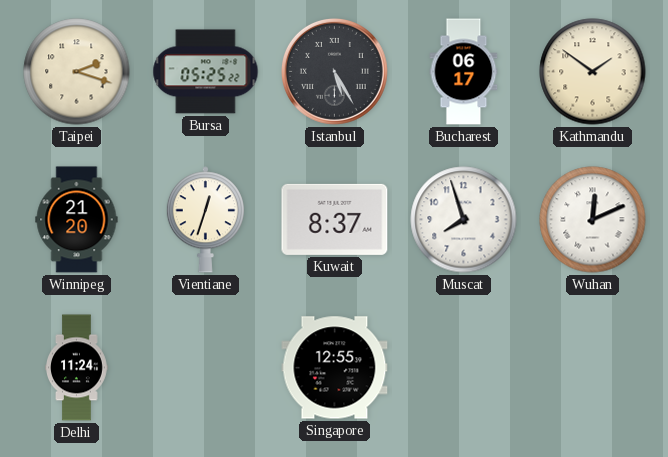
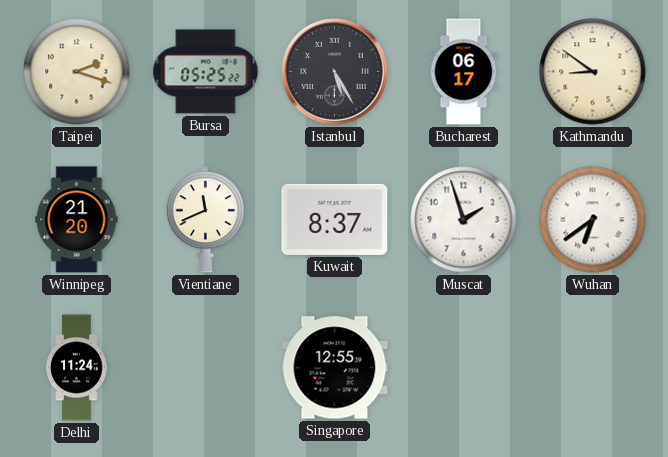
Kathmandu: 1:51 -> 8:51 (593, 72)
Vientiane: 12:33 -> 11:41 (205, 220)
Muscat: 7:57 -> 1:57 (464, 220)
Wuhan: 12:11 -> 6:39 (593, 220)
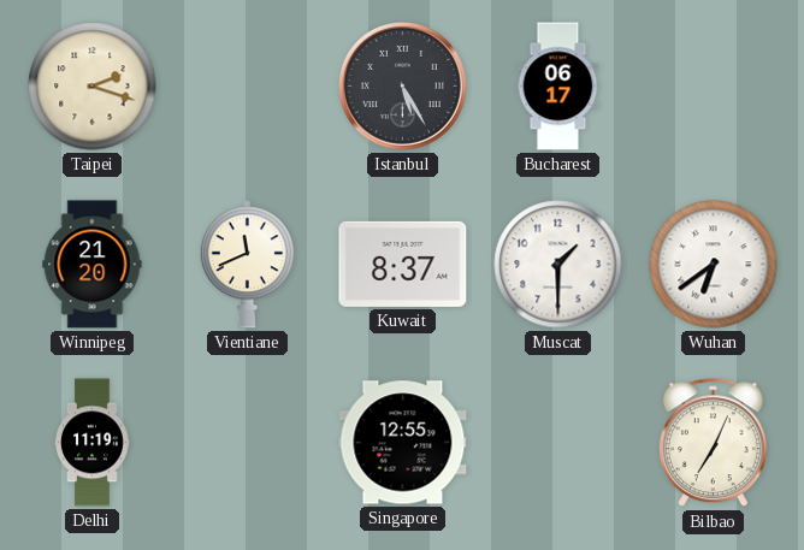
Bursa: 05:25 -> none (206, 72)
Kathmandu: 8:51 -> none (593, 72)
Muscat: 1:57 -> 1:30 (558, 265)
Delhi: 11:24 -> 11:19 (93, 443)
Bilbao: none -> 7:04 (713, 443)
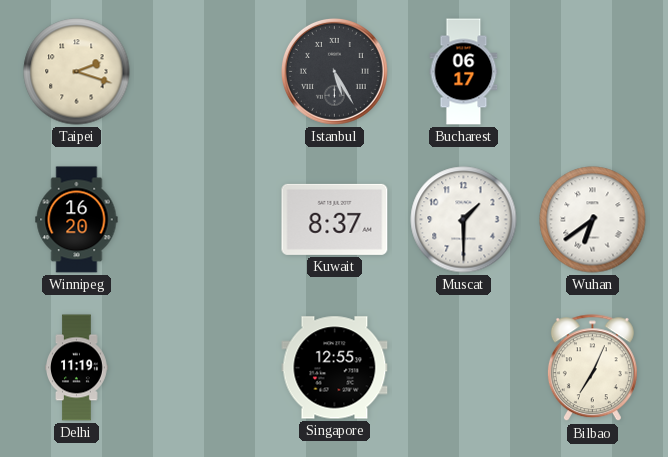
Winnipeg: 21:20 -> 16:20 (77, 220)
Vientiane: 11:41 -> none (247, 265)
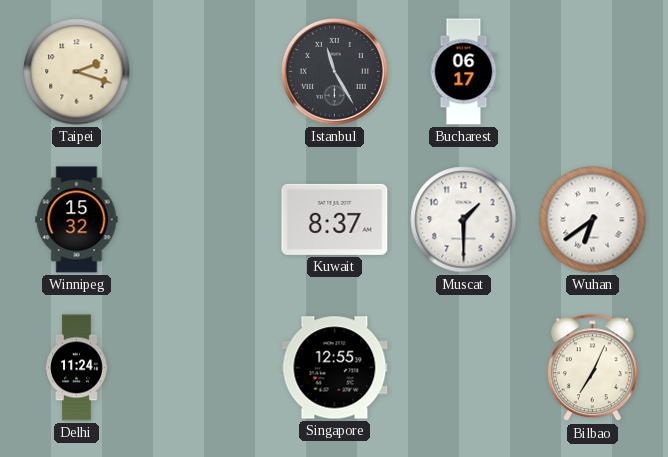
Istanbul: 5:25 -> 11:25 (334, 71)
Winnipeg: 16:20 -> 15:32 (77, 220)
Delhi: 11:19 -> 11:24 (77, 368)
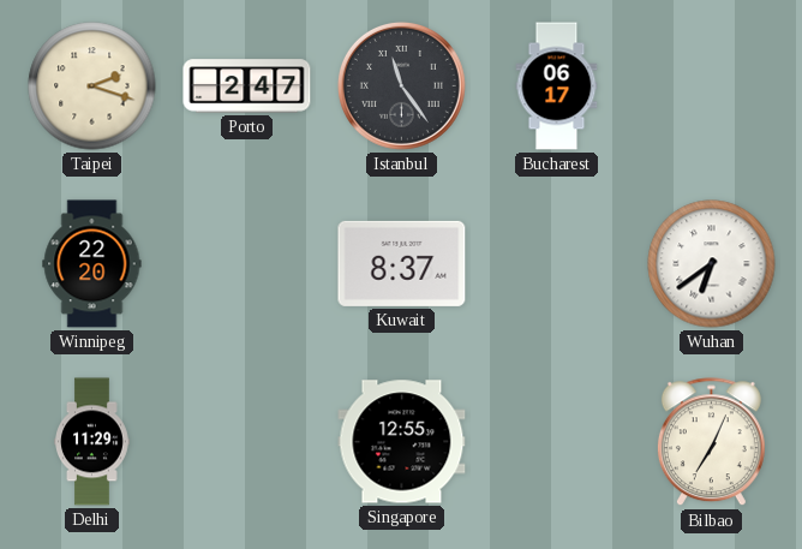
Porto: none -> 2:47 (247, 86)
Istanbul: 11:25 -> 11:24 (401, 85)
Winnipeg: 15:32 -> 22:20 (92, 264)
Muscat: 1:30 -> none (464, 220)
Delhi: 11:24 -> 11:29 (92, 442)
